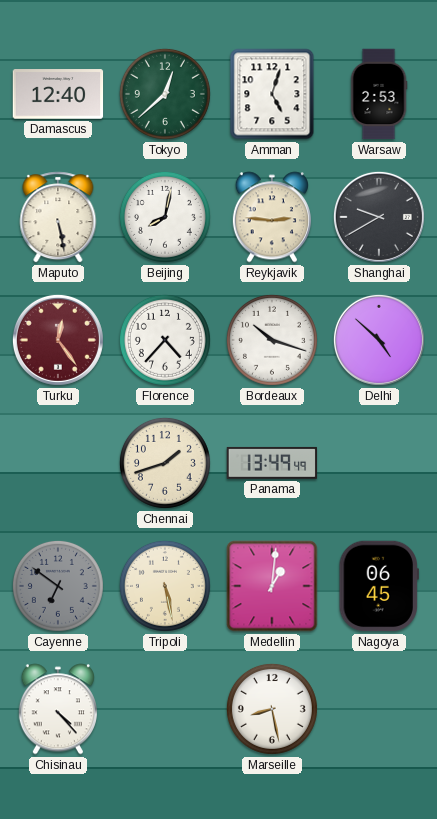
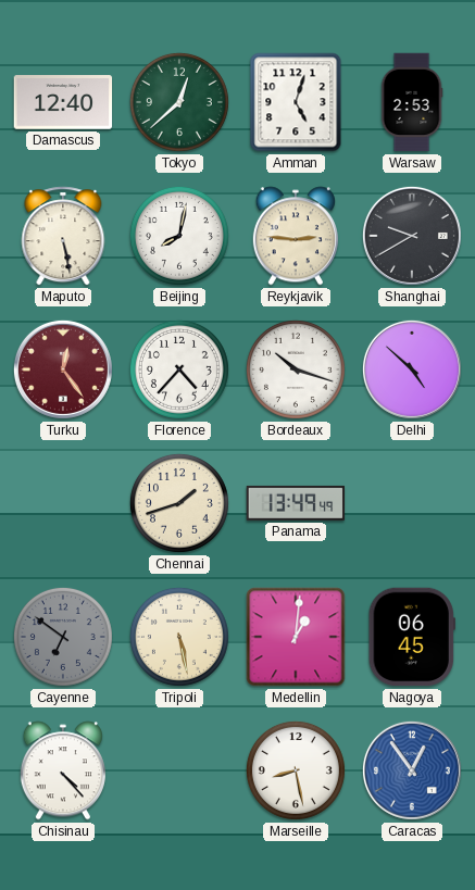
Caracas: none -> 12:54 (412, 770)
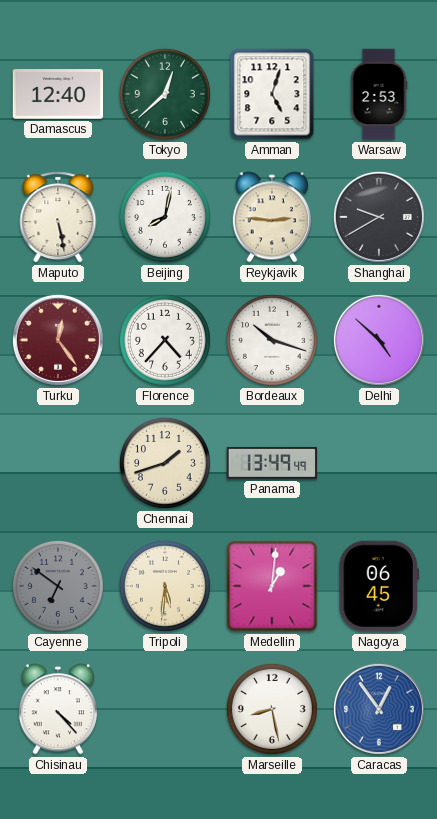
Tripoli: 5:28 -> 5:31 (165, 586)
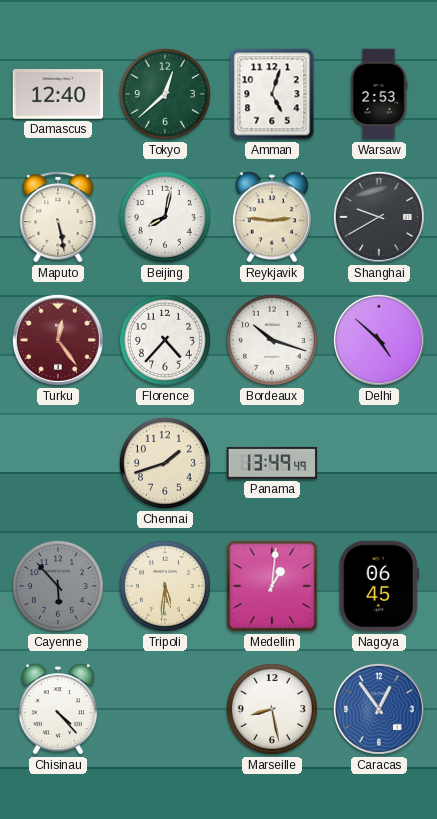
Cayenne: 6:51 -> 5:53 (58, 586)
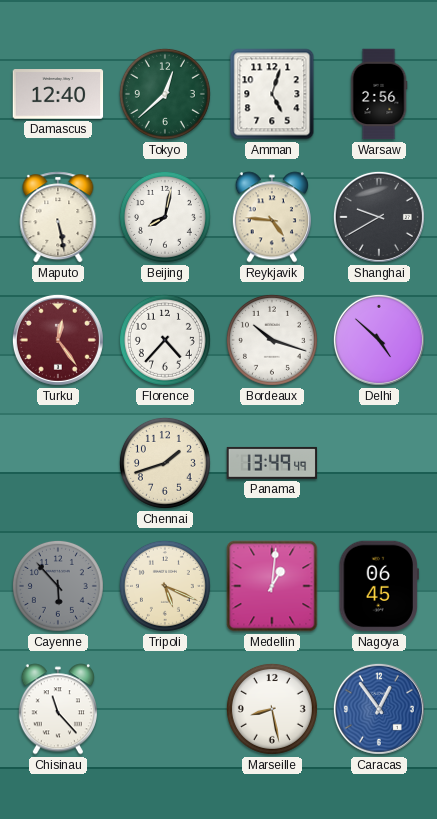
Warsaw: 2:53 -> 2:56 (379, 94)
Reykjavik: 2:46 -> 4:46 (272, 217)
Tripoli: 5:31 -> 5:19 (165, 586)
Chisinau: 4:23 -> 11:23 (58, 709)
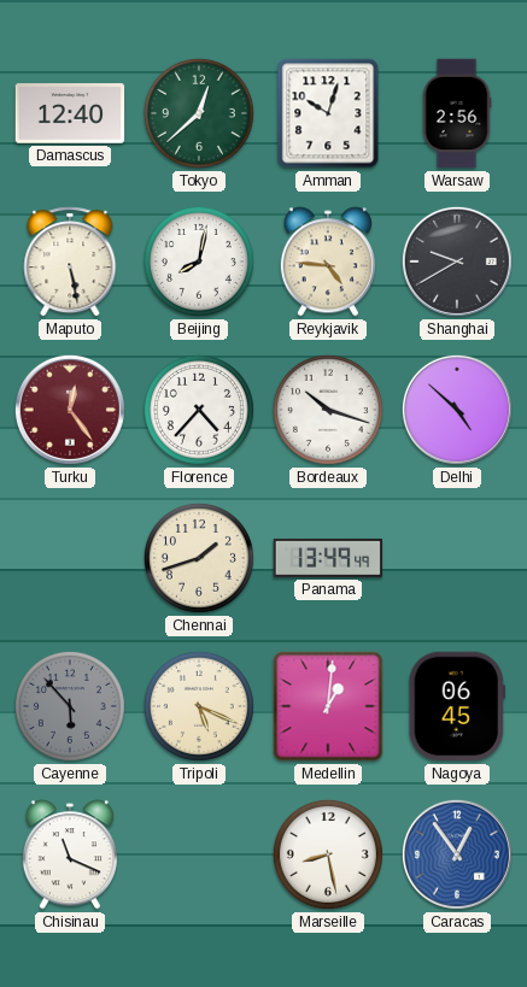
Amman: 5:03 -> 10:03 (328, 113)
Chisinau: 11:23 -> 11:19 (70, 854)
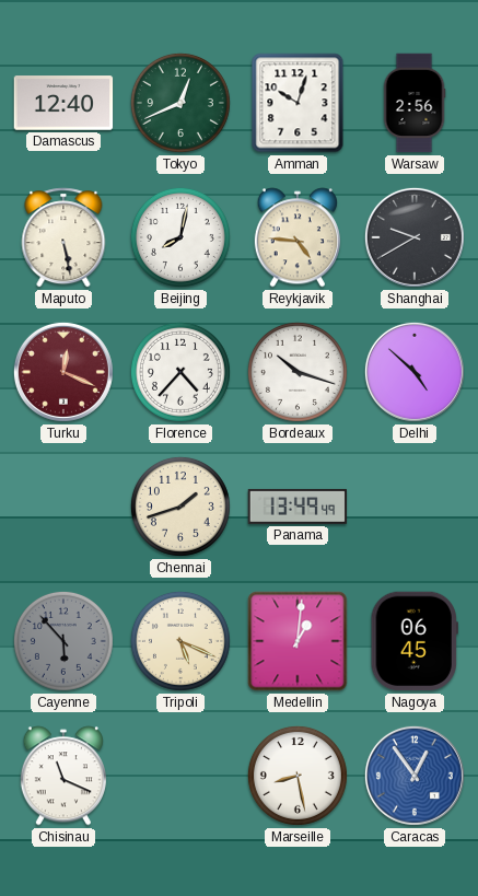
Tokyo: 12:38 -> 12:41 (180, 103)
Turku: 12:24 -> 12:19 (63, 372)
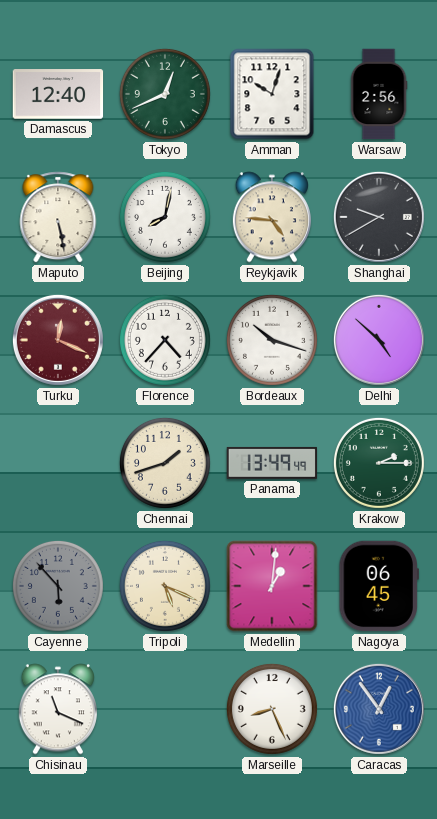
Krakow: none -> 2:15 (379, 463)
Marseille: 8:28 -> 8:26 (272, 709)
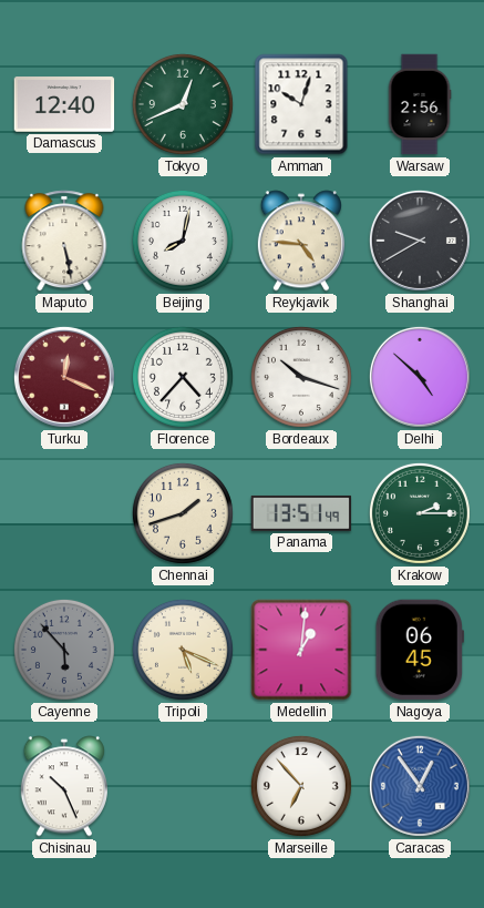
Panama: 13:49 -> 13:51 (301, 513)
Chisinau: 11:19 -> 10:26 (64, 786)
Marseille: 8:26 -> 6:53 (301, 786)
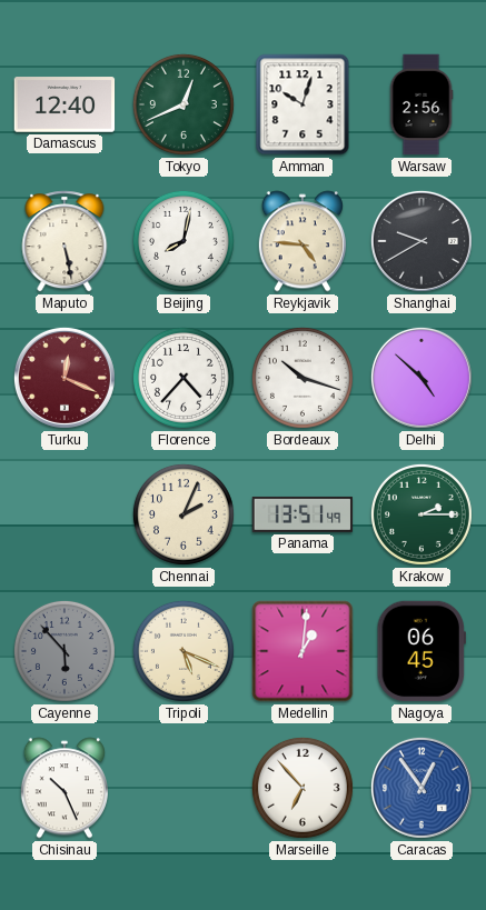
Chennai: 1:42 -> 2:04 (184, 514)
